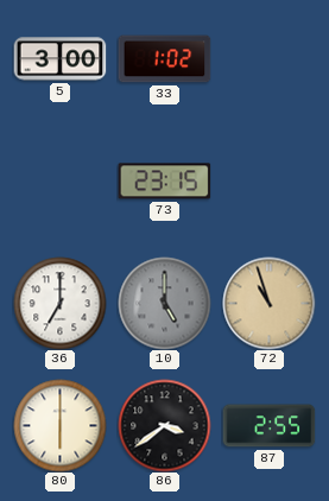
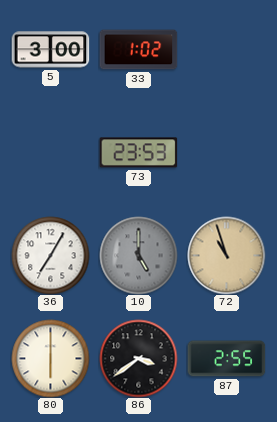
73: 23:15 -> 23:53 (138, 153)
36: 7:00 -> 7:05 (50, 255)
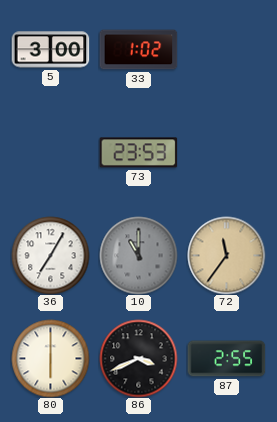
10: 5:00 -> 11:00 (138, 255)
72: 10:57 -> 11:36 (226, 255)
86: 3:39 -> 3:41 (138, 358)
